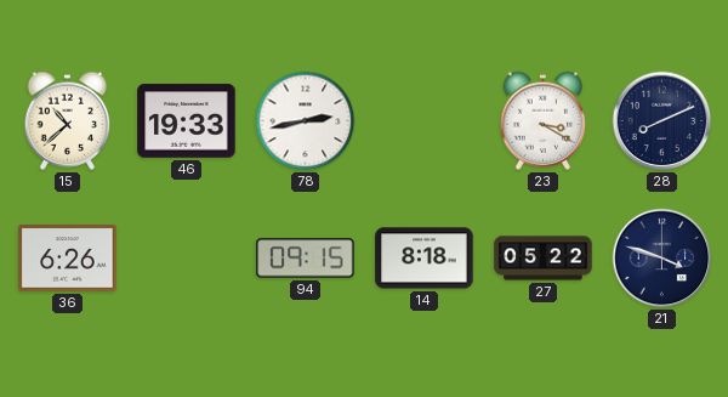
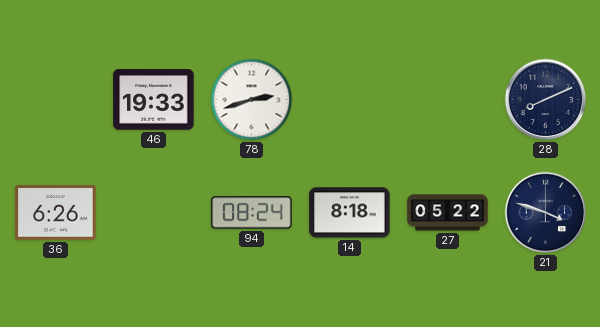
15: 10:38 -> none (68, 120)
78: 2:43 -> 2:42 (252, 100)
23: 3:20 -> none (544, 120)
94: 09:15 -> 08:24 (252, 213)
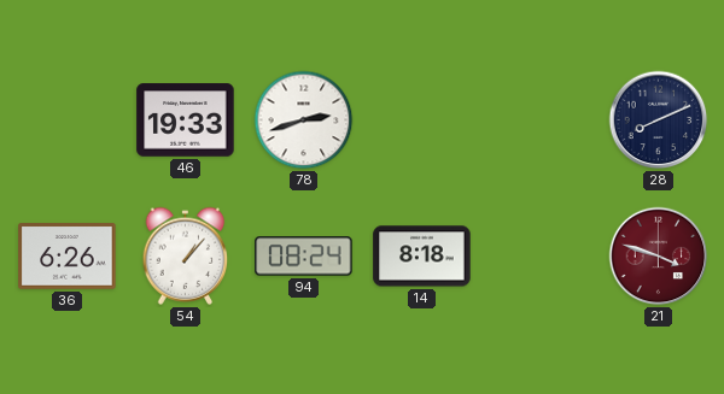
54: none -> 1:07 (186, 255)
27: 05:22 -> none (448, 213)
21 dial: navy -> burgundy (659, 257)
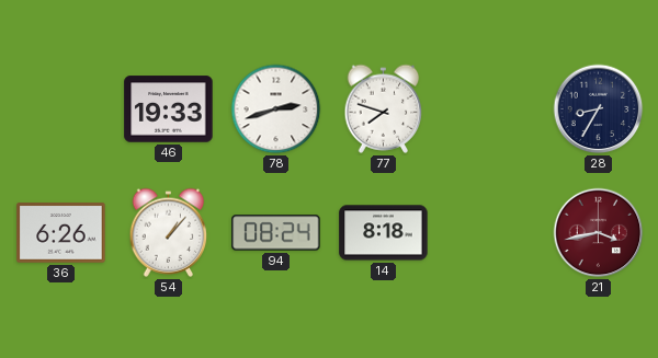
77: none -> 7:48 (384, 108)
28: 8:11 -> 8:35 (599, 109)
21: 3:48 -> 3:43 (599, 233)
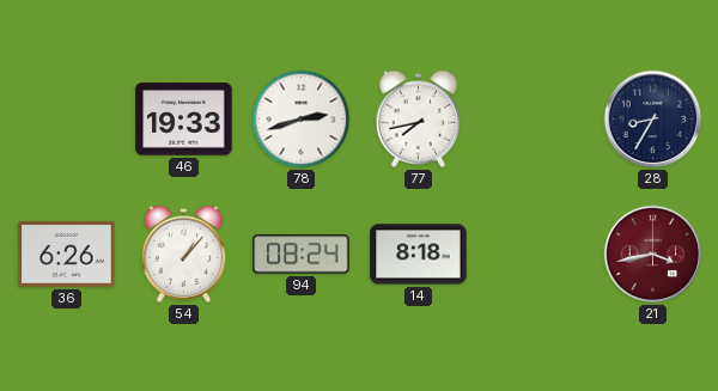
77: 7:48 -> 7:43 (419, 118)
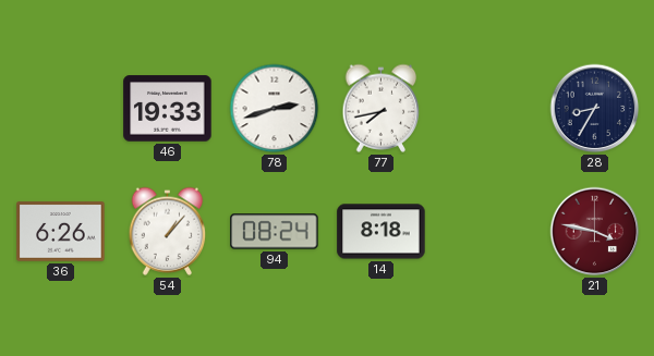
21: 3:43 -> 3:47 (595, 232)
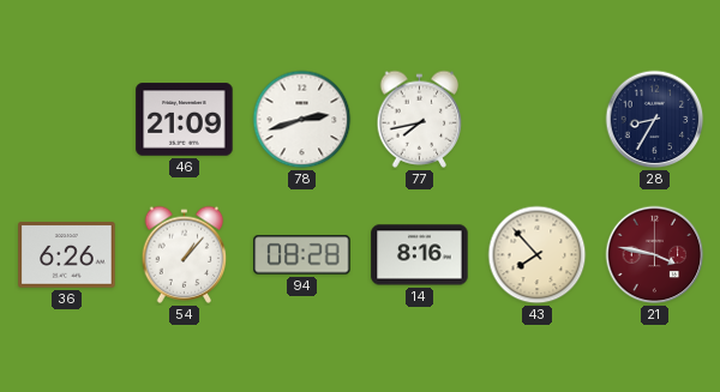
46: 19:33 -> 21:09 (185, 120)
94: 08:24 -> 08:28 (302, 255)
14: 8:18 -> 8:16 (420, 255)
43: none -> 7:53 (538, 255)
